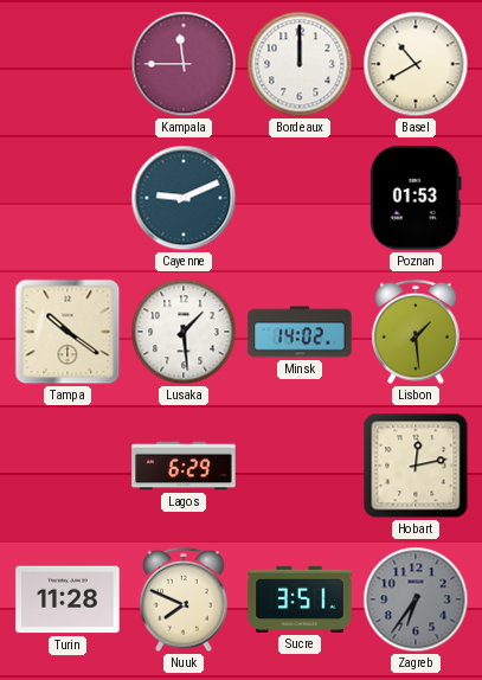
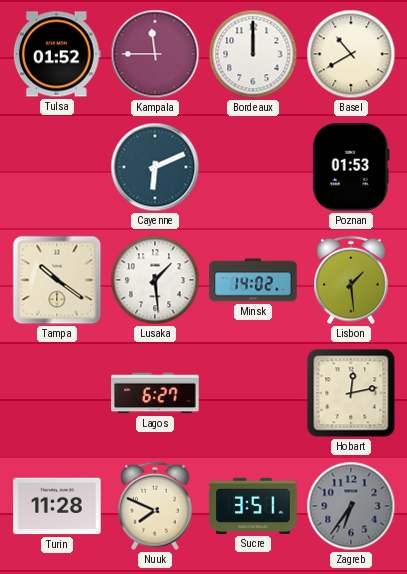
Tulsa: none -> 01:52 (57, 54)
Cayenne: 9:11 -> 6:11 (155, 167)
Lagos: 6:29 -> 6:27 (155, 393)
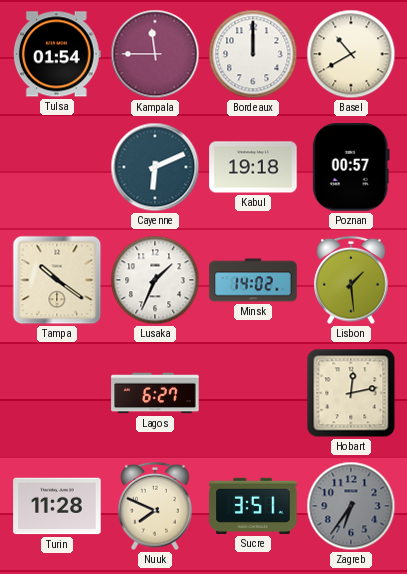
Tulsa: 01:52 -> 01:54 (57, 54)
Kabul: none -> 19:18 (253, 167)
Poznan: 01:53 -> 00:57 (351, 167)
Lusaka: 1:29 -> 1:34 (155, 280)
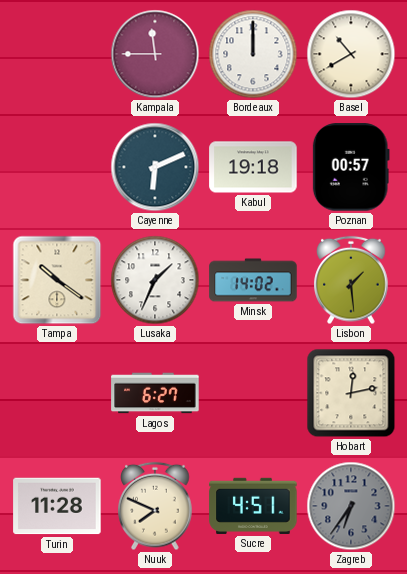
Tulsa: 01:54 -> none (57, 54)
Sucre: 3:51 -> 4:51 (253, 506)
